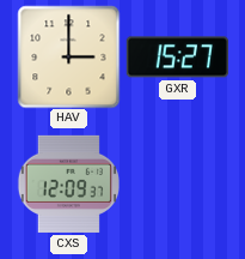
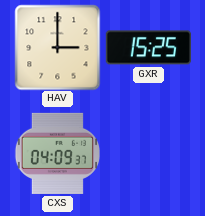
GXR: 15:27 -> 15:25 (148, 48)
CXS: 12:09 -> 04:09 (57, 153)
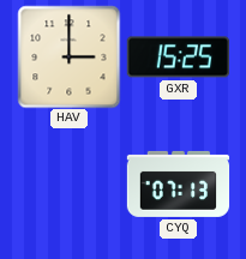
CXS: 04:09 -> none (57, 153)
CYQ: none -> 07:13 (178, 183)
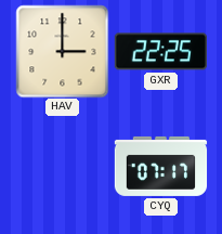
GXR: 15:25 -> 22:25 (160, 52)
CYQ: 07:13 -> 07:17 (160, 166)
